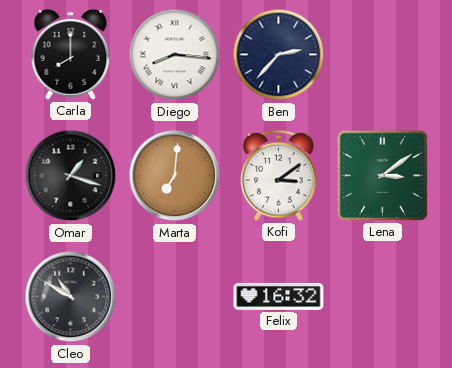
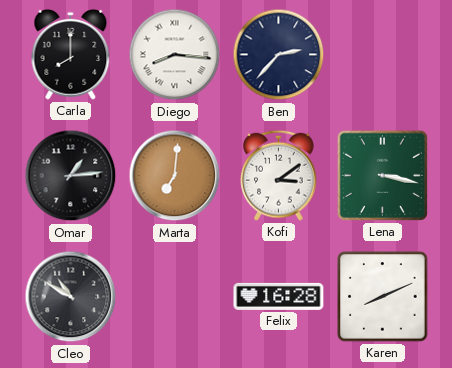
Omar: 1:18 -> 1:14 (71, 176)
Lena: 3:09 -> 3:17 (382, 175)
Felix: 16:32 -> 16:28 (279, 296)
Karen: none -> 8:11 (383, 297)
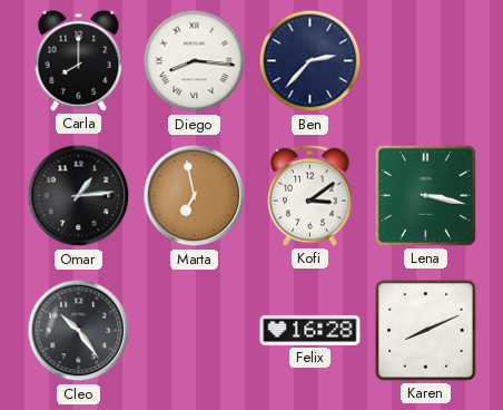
Marta: 7:01 -> 6:58 (195, 196)
Cleo: 10:50 -> 10:24 (79, 331)
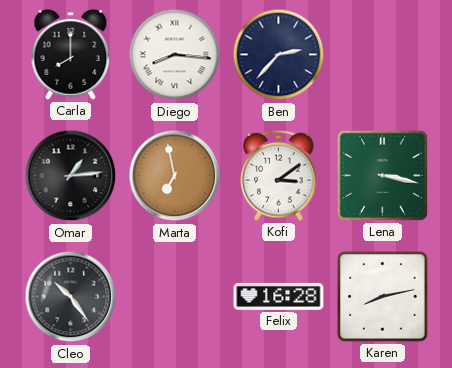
Karen: 8:11 -> 8:13 (383, 297)
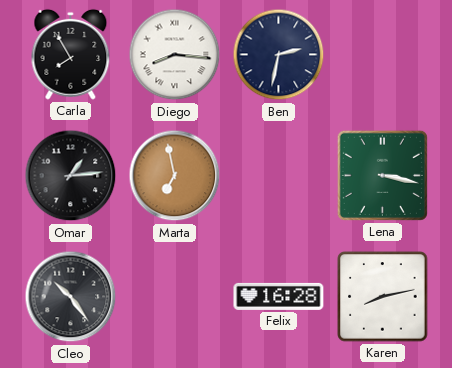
Carla: 8:00 -> 7:55 (71, 54)
Ben: 2:37 -> 2:32 (279, 55)
Kofi: 3:09 -> none (279, 175)
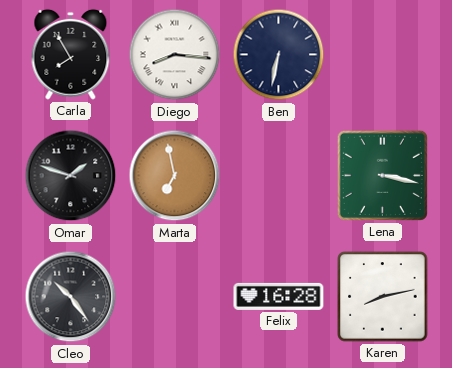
Ben: 2:32 -> 6:32 (279, 55)
Omar: 1:14 -> 1:48 (71, 176)
